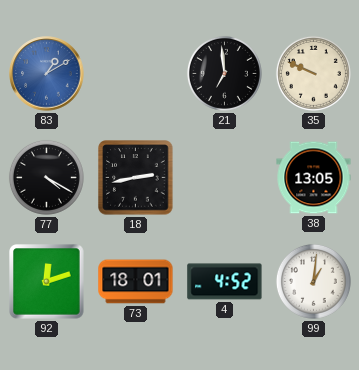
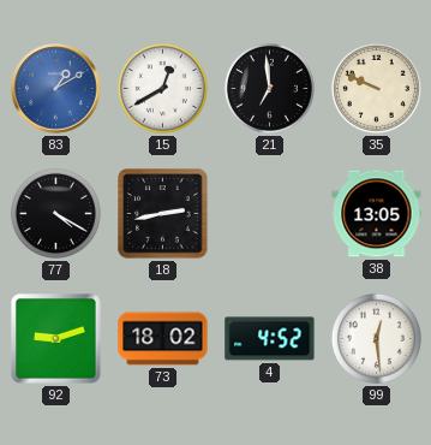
15: none -> 12:40 (162, 88)
92: 12:12 -> 9:12 (56, 339)
73: 18:01 -> 18:02 (163, 339)
99: 1:01 -> 12:29 (376, 338)
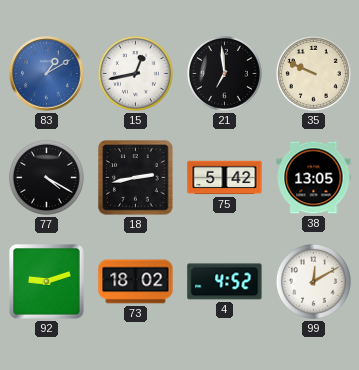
15: 12:40 -> 12:43 (135, 73)
75: none -> 5:42 (225, 178)
99: 12:29 -> 12:10 (313, 281)
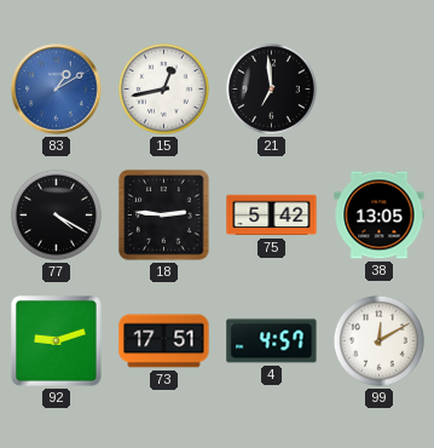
35: 9:49 -> none (313, 73)
18: 2:43 -> 2:46 (164, 216)
73: 18:02 -> 17:51 (164, 341)
4: 4:52 -> 4:57 (272, 341)
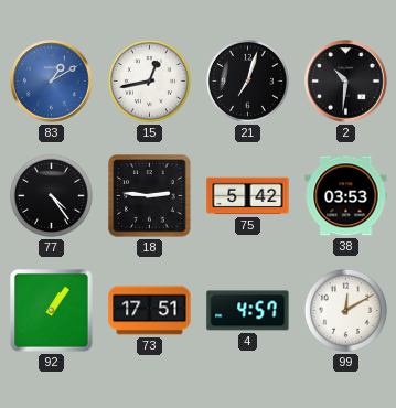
21: 6:59 -> 7:03 (247, 80)
2: none -> 10:31 (346, 82)
77: 4:20 -> 4:24 (51, 195)
38: 13:05 -> 03:53 (346, 196)
92: 9:12 -> 1:06 (52, 311)
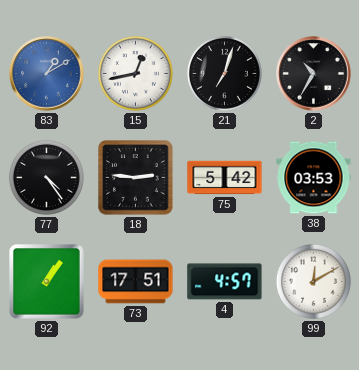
2: 10:31 -> 10:35 (314, 74)
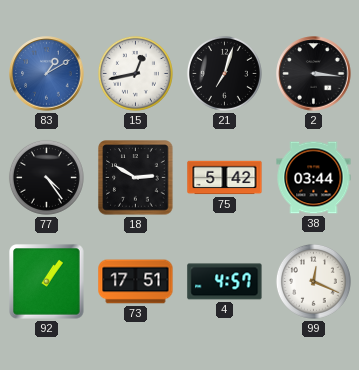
2: 10:35 -> 3:16 (314, 74)
18: 2:46 -> 2:50 (136, 178)
38: 03:53 -> 03:44 (314, 178)
99: 12:10 -> 12:19 (313, 281)
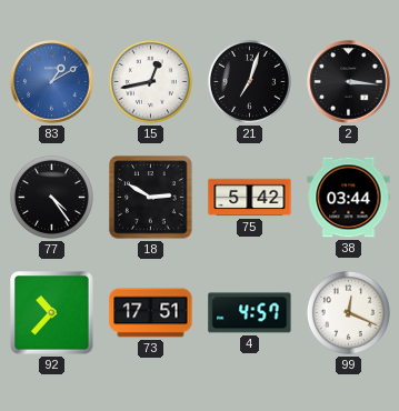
92: 1:06 -> 10:37 (52, 313)
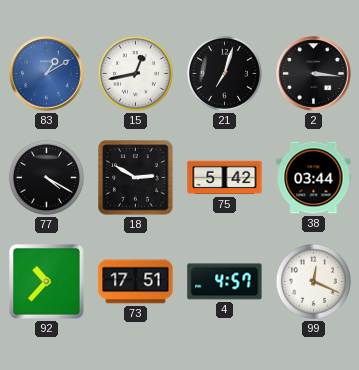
77: 4:24 -> 4:20 (46, 177)
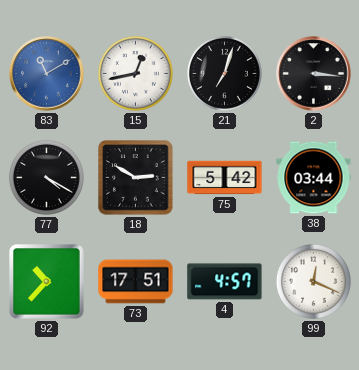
83: 1:10 -> 11:10 (47, 74)
